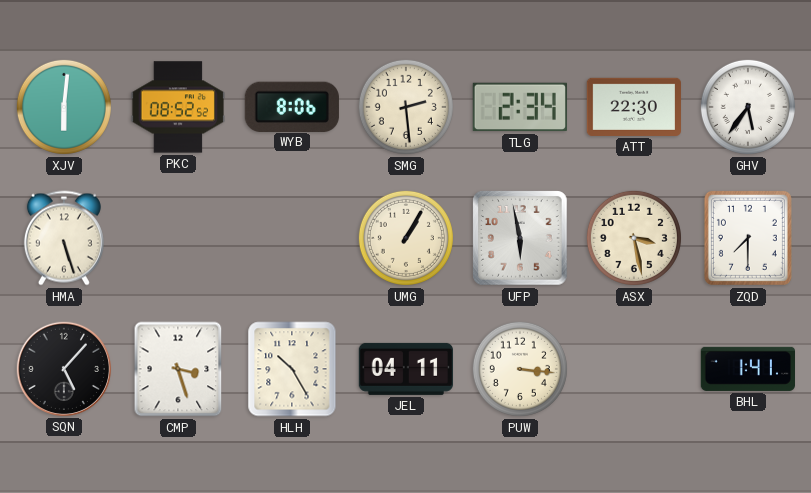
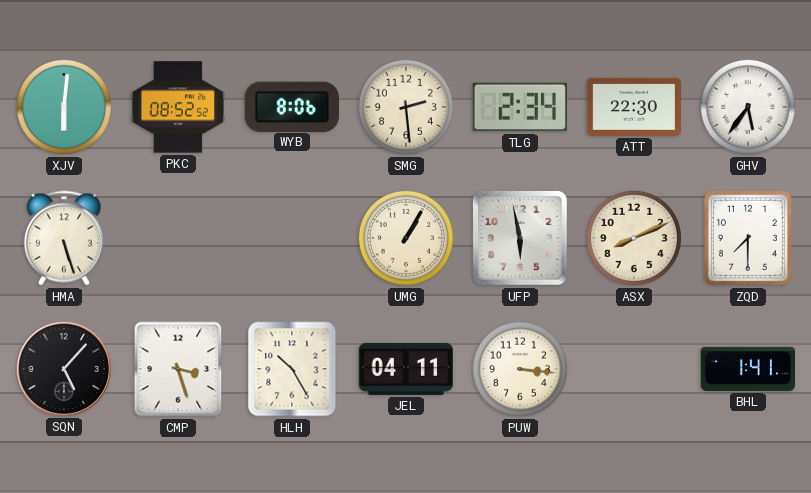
ASX: 3:28 -> 8:11 (634, 238)
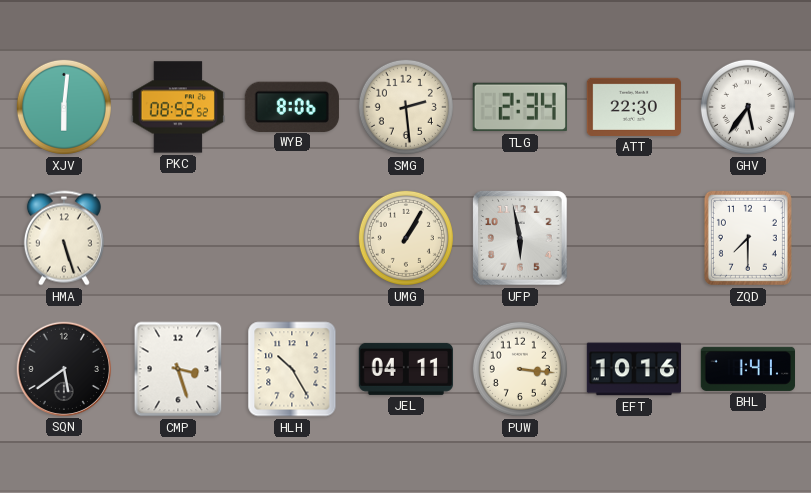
ASX: 8:11 -> none (634, 238)
SQN: 5:07 -> 5:39 (63, 368)
EFT: none -> 10:16 (633, 369)
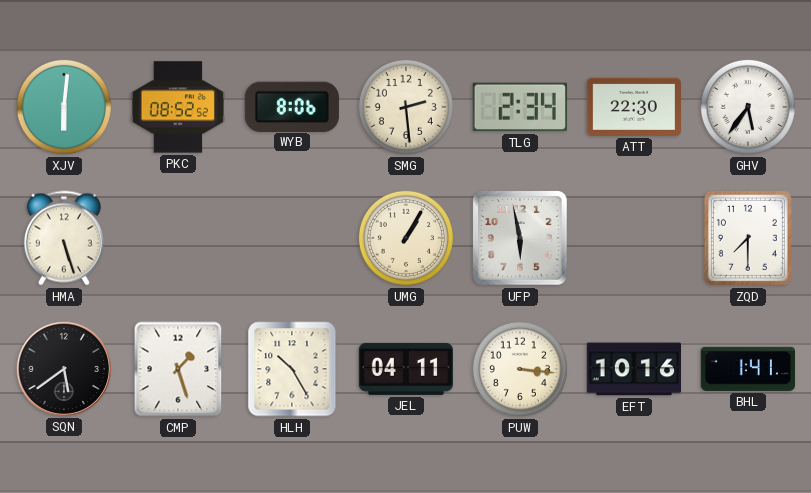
CMP: 3:27 -> 1:27 (178, 369)
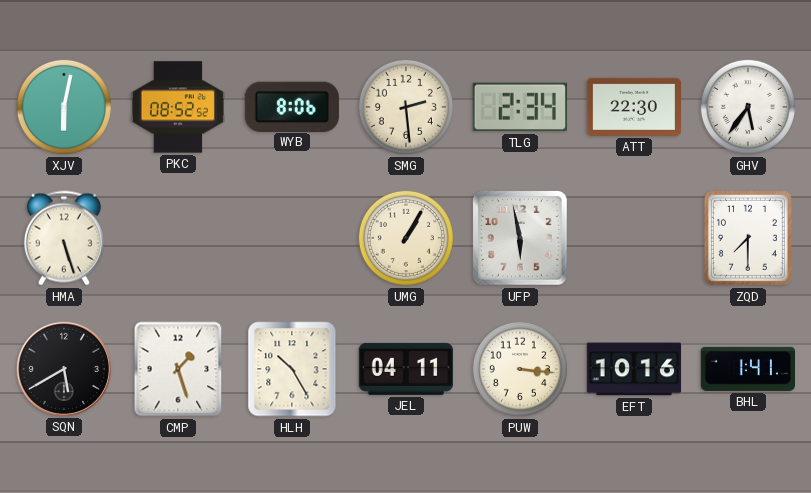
XJV: 6:01 -> 6:02 (64, 107)
SQN: 5:39 -> 5:40 (63, 368)
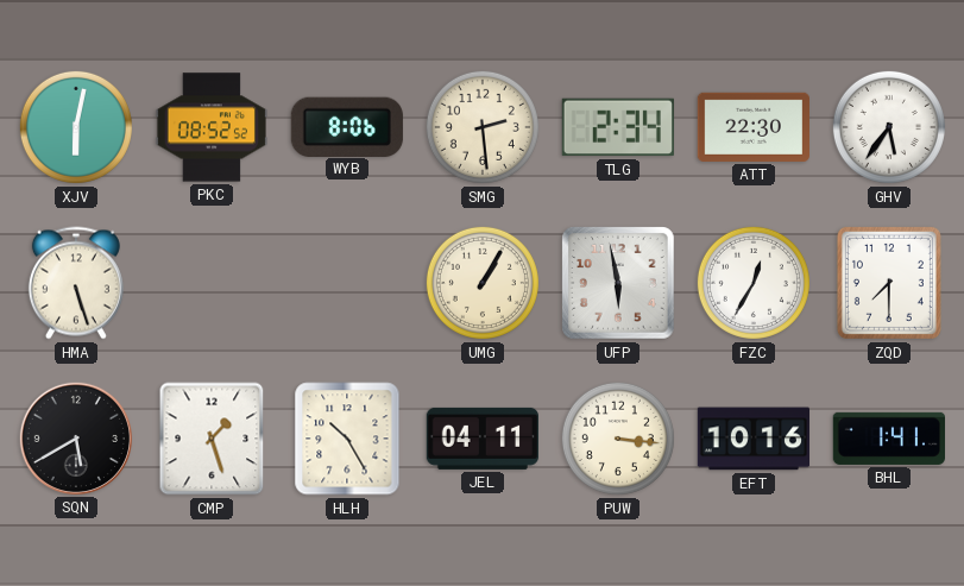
FZC: none -> 12:35 (754, 283)
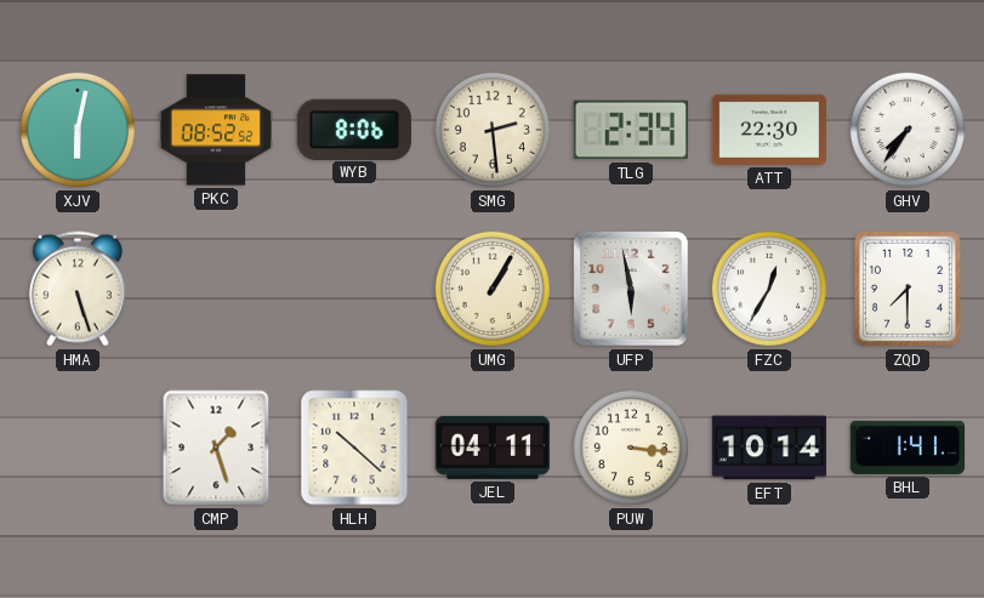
GHV: 5:36 -> 7:36 (908, 130)
SQN: 5:40 -> none (75, 437)
HLH: 10:25 -> 10:22 (354, 448)
EFT: 10:16 -> 10:14 (768, 448)
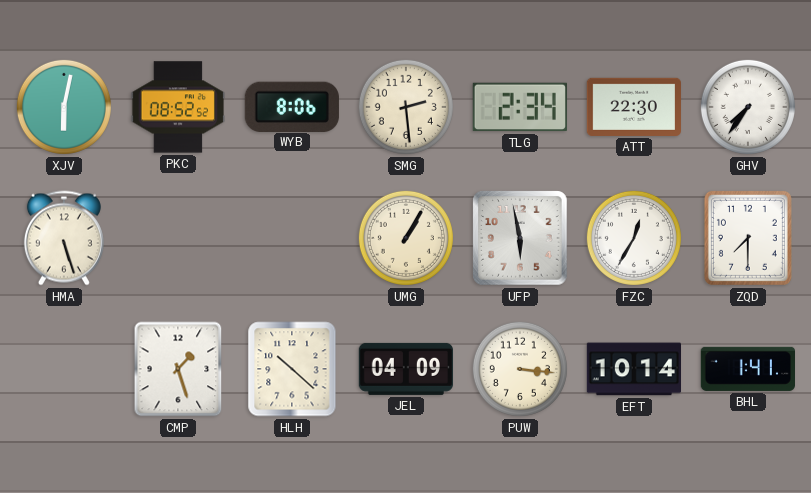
JEL: 04:11 -> 04:09 (405, 369)
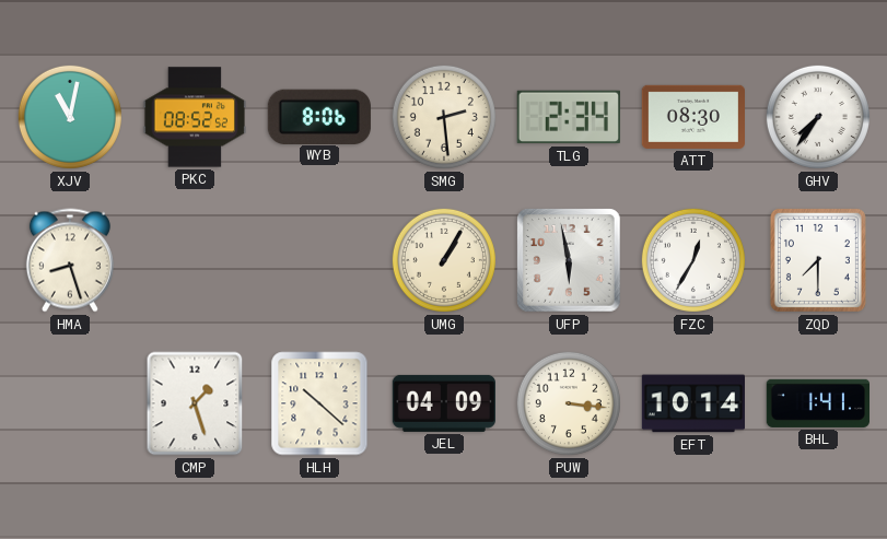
XJV: 6:02 -> 11:02 (70, 117)
ATT: 22:30 -> 08:30 (692, 117)
HMA: 5:27 -> 8:27 (70, 260)
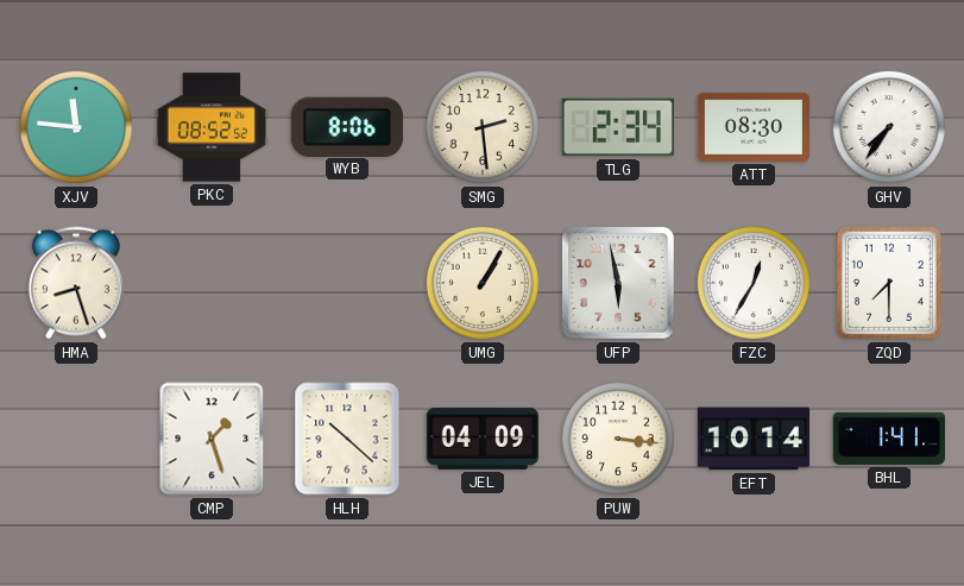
XJV: 11:02 -> 11:46 (76, 127)
